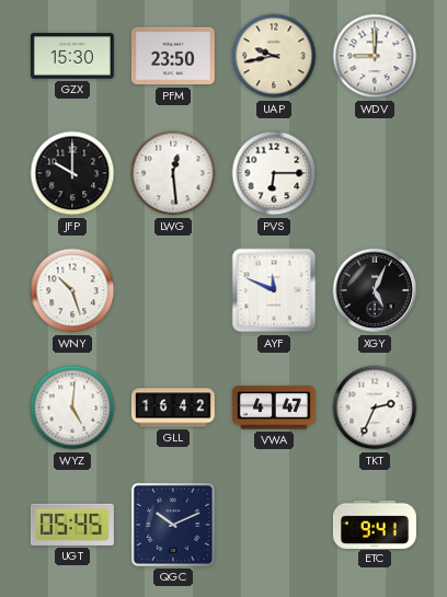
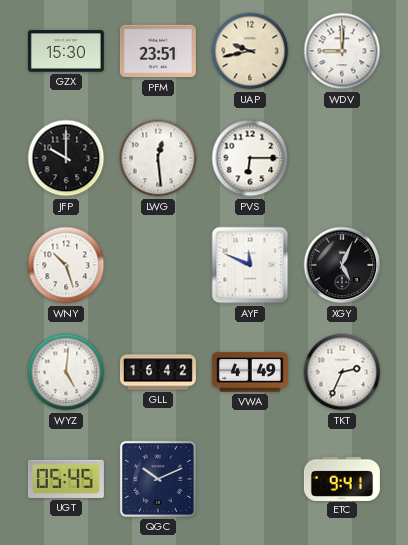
PFM: 23:50 -> 23:51 (158, 51)
VWA: 4:47 -> 4:49 (250, 372)
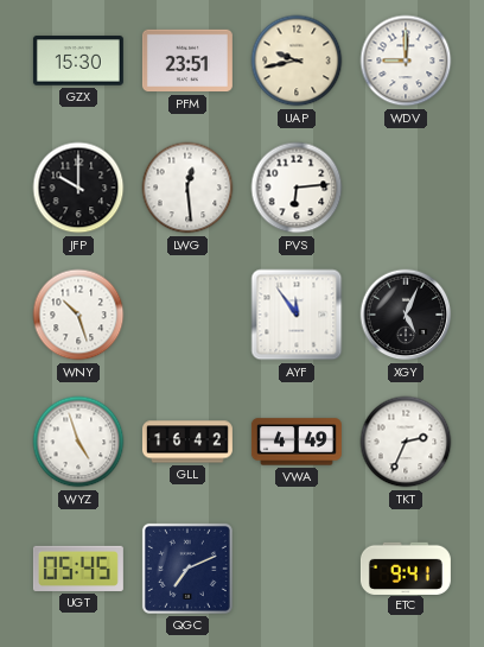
PVS: 6:15 -> 6:14 (297, 188)
AYF: 11:49 -> 11:54 (297, 315)
WYZ: 5:01 -> 4:57 (78, 442)
QGC: 10:11 -> 7:11 (187, 569)
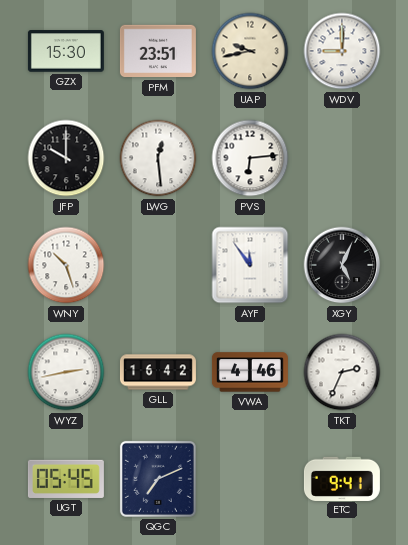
WYZ: 4:57 -> 2:43 (66, 372)
VWA: 4:49 -> 4:46 (250, 372)
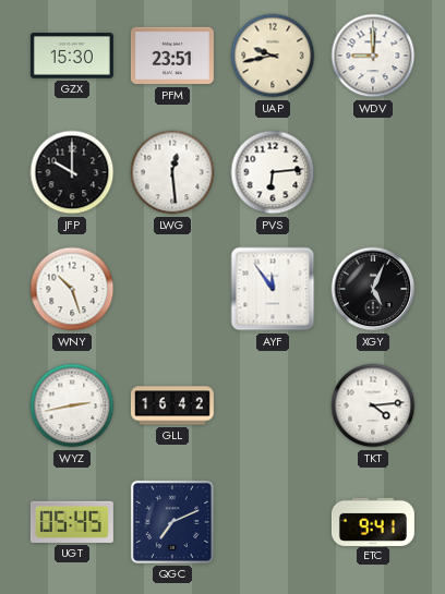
VWA: 4:46 -> none (250, 372)
TKT: 2:34 -> 4:14 (373, 405)
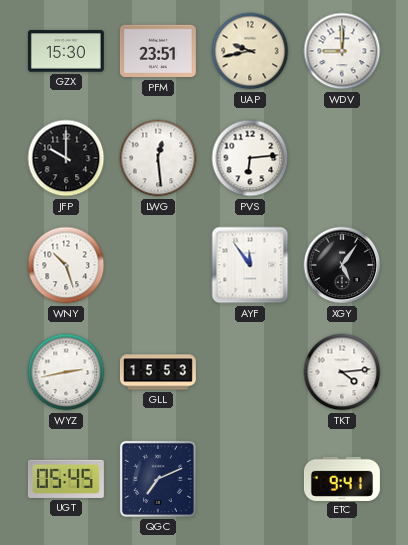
XGY: 5:04 -> 5:06 (342, 265)
GLL: 16:42 -> 15:53 (158, 372)
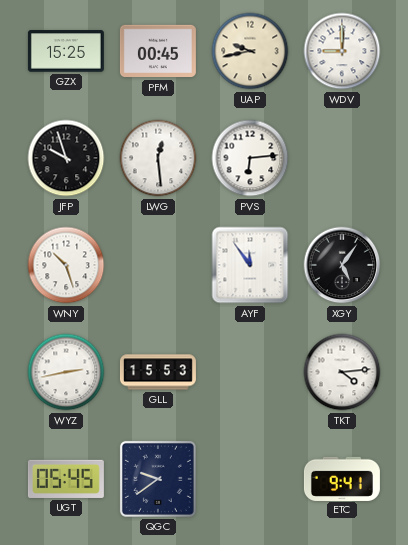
GZX: 15:30 -> 15:25 (66, 51)
PFM: 23:51 -> 00:45 (158, 51)
JFP: 10:00 -> 9:57 (66, 158)
QGC: 7:11 -> 9:39 (158, 479)
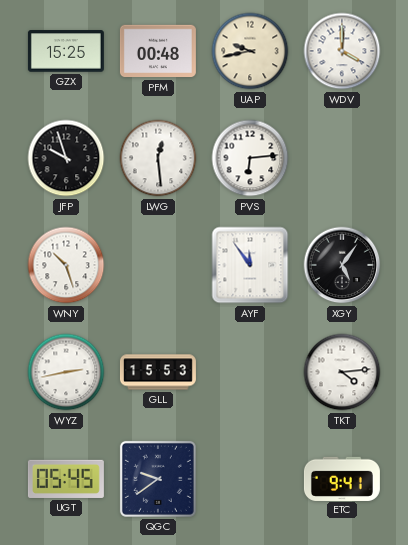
PFM: 00:45 -> 00:48 (158, 51)
WDV: 9:00 -> 4:00 (342, 51)
